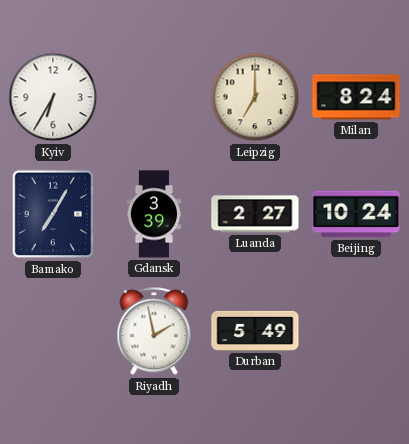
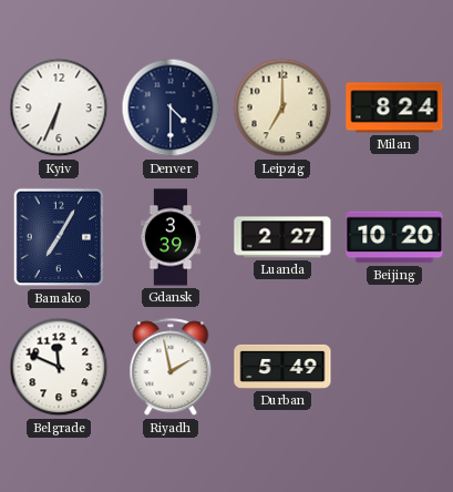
Kyiv: 6:35 -> 6:34 (59, 107)
Denver: none -> 4:30 (171, 107)
Beijing: 10:24 -> 10:20 (394, 237)
Belgrade: none -> 11:49 (59, 367)
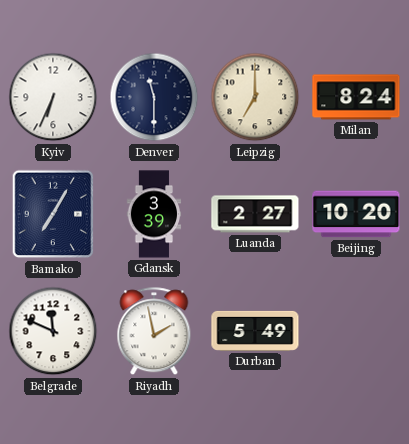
Denver: 4:30 -> 11:30 (154, 97)
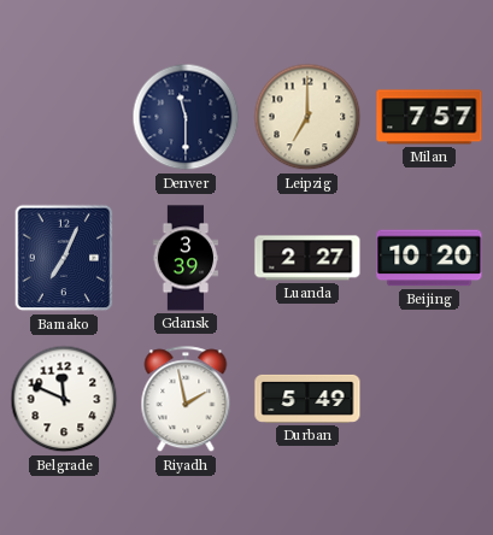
Kyiv: 6:34 -> none (53, 97)
Milan: 8:24 -> 7:57 (429, 117)
Bamako: 7:05 -> 7:04 (64, 258)
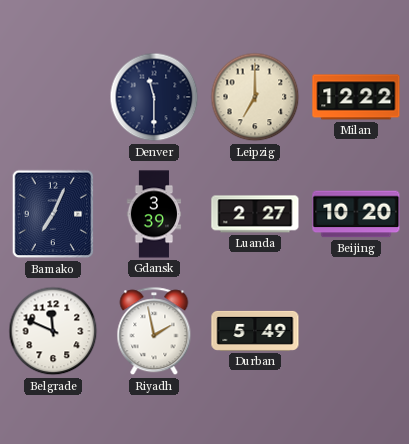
Milan: 7:57 -> 12:22 (356, 97)
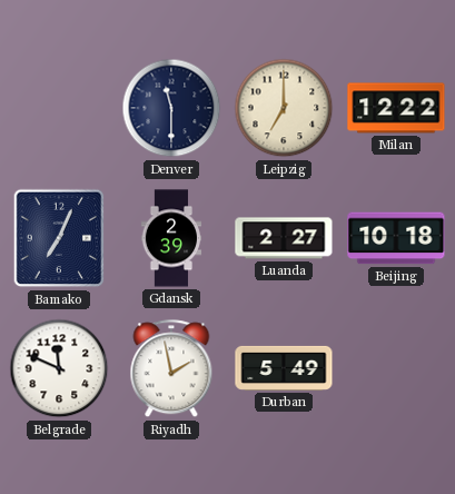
Gdansk: 3:39 -> 2:39 (171, 238)
Beijing: 10:20 -> 10:18 (396, 238)
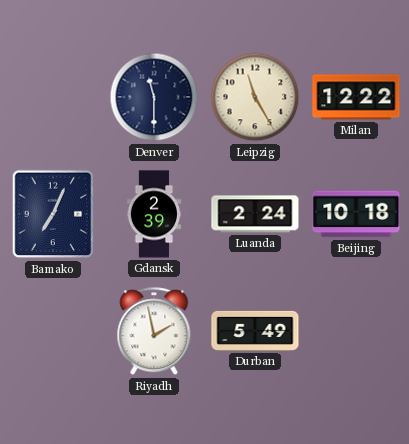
Leipzig: 7:00 -> 11:25 (255, 97)
Luanda: 2:27 -> 2:24 (255, 214)
Belgrade: 11:49 -> none (59, 368)
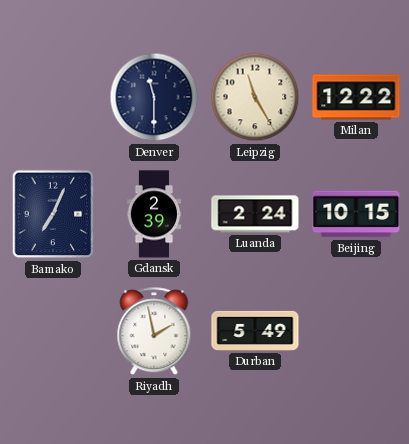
Beijing: 10:18 -> 10:15 (356, 214)
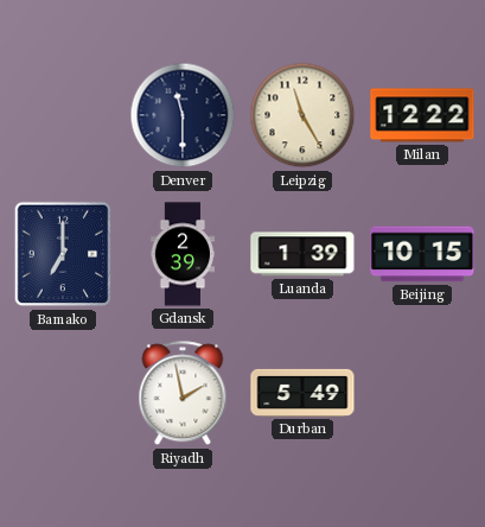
Bamako: 7:04 -> 7:00 (63, 254)
Luanda: 2:24 -> 1:39 (302, 254)
